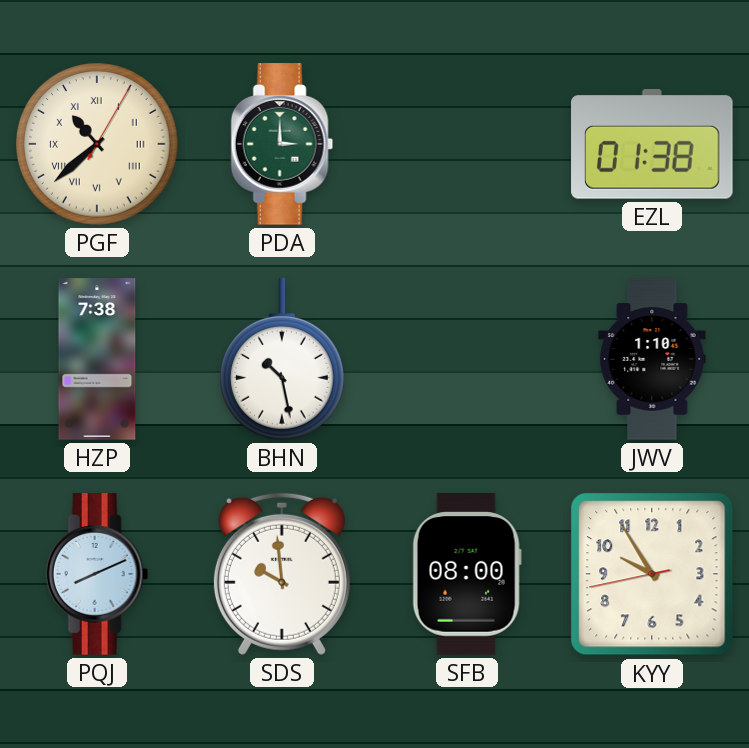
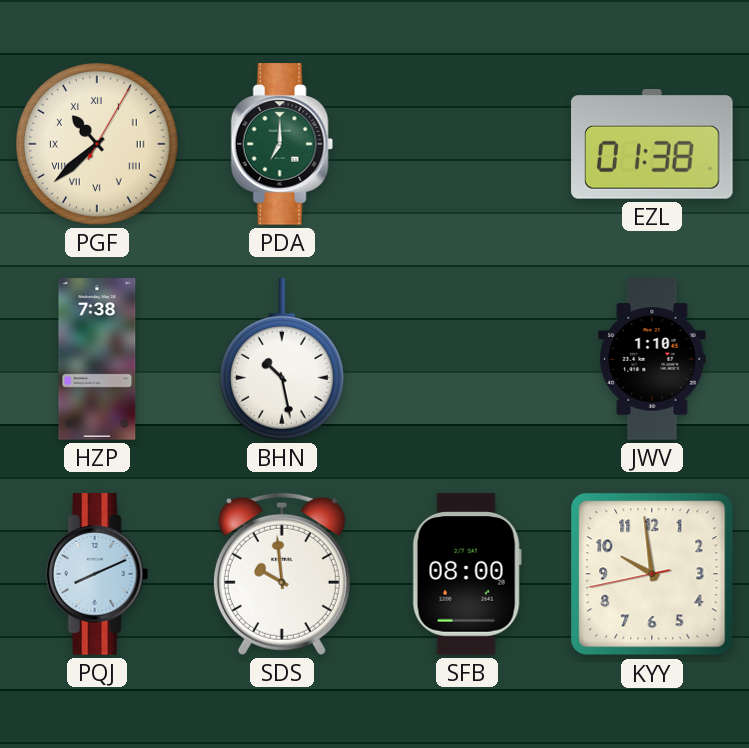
PDA: 3:00 -> 7:00 (282, 144)
KYY: 9:54 -> 9:58 (652, 574)
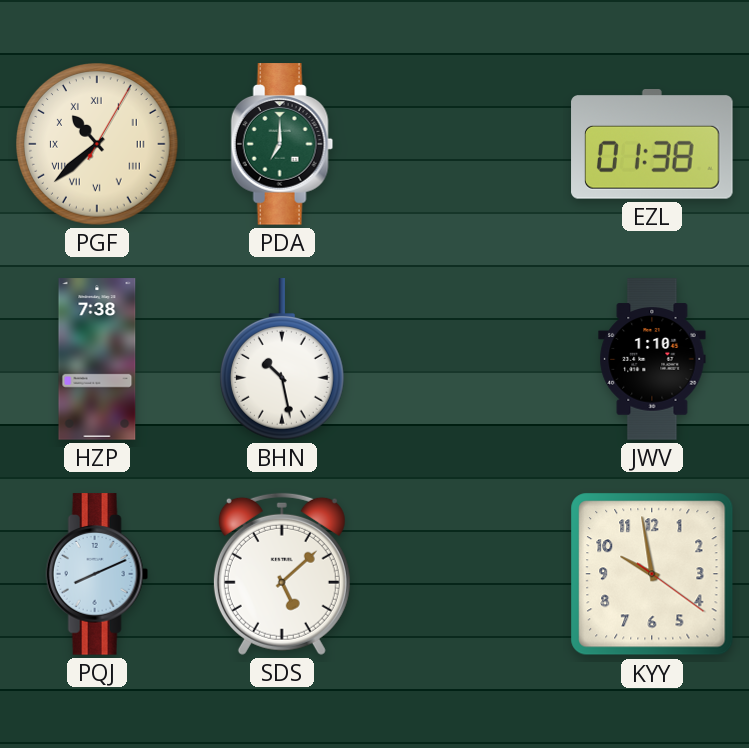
SDS: 9:59 -> 5:08 (282, 574)
SFB: 08:00 -> none (467, 574)
KYY: 9:58:43 -> 9:58:21 (652, 574)
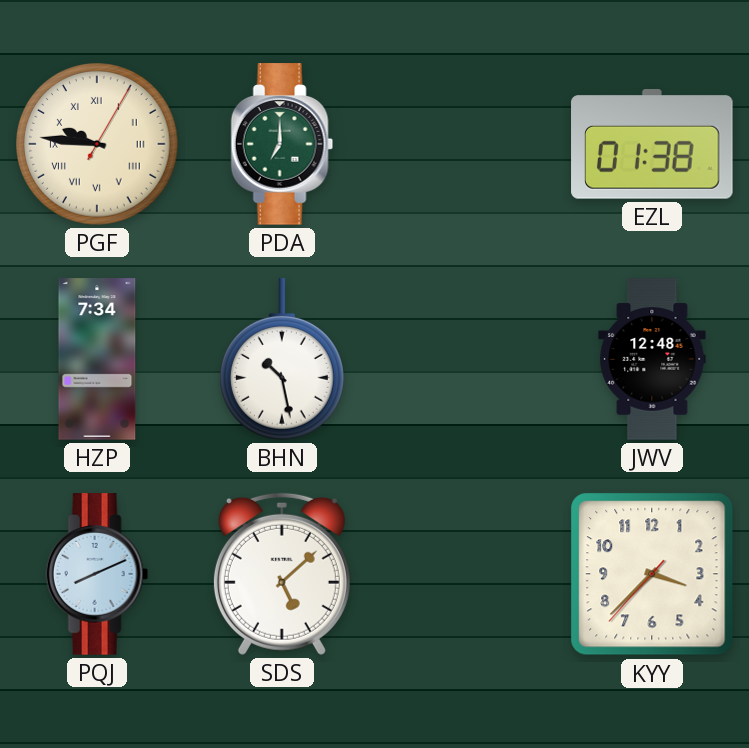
PGF: 10:38 -> 9:46 (98, 145)
HZP: 7:38 -> 7:34 (97, 359)
JWV: 1:10 -> 12:48 (652, 359)
KYY: 9:58 -> 3:37 (652, 574)
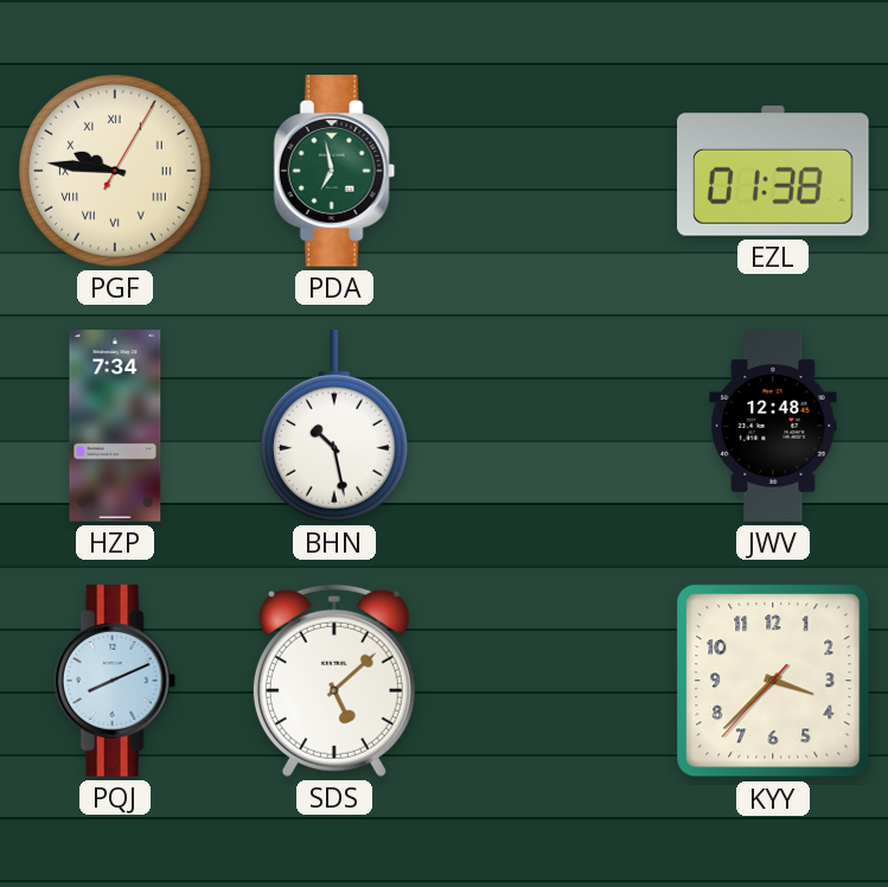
PDA: 7:00 -> 6:58 (334, 171)
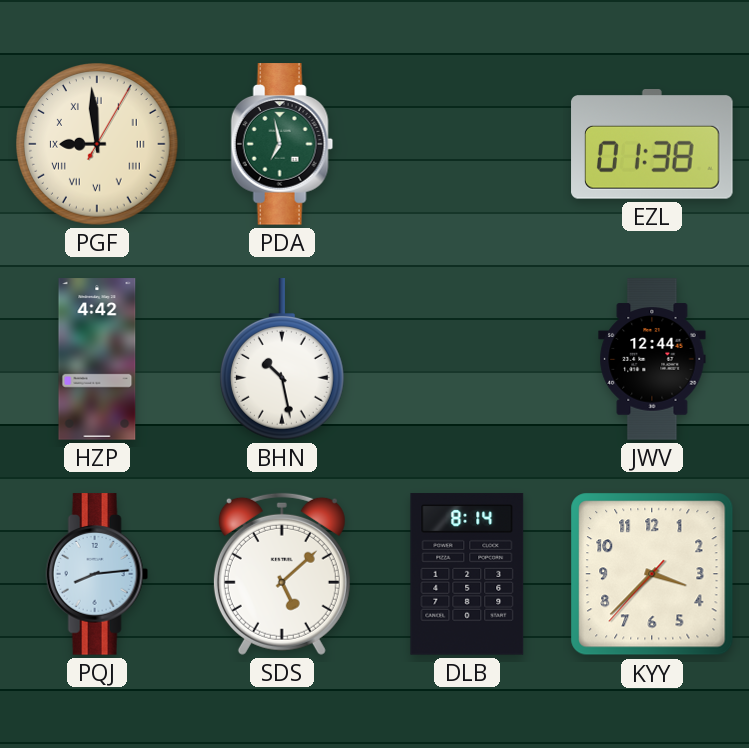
PGF: 9:46 -> 8:59 (98, 145)
HZP: 7:34 -> 4:42 (97, 359)
JWV: 12:48 -> 12:44 (652, 359)
PQJ: 8:11 -> 8:14 (97, 574)
DLB: none -> 8:14 (467, 574)
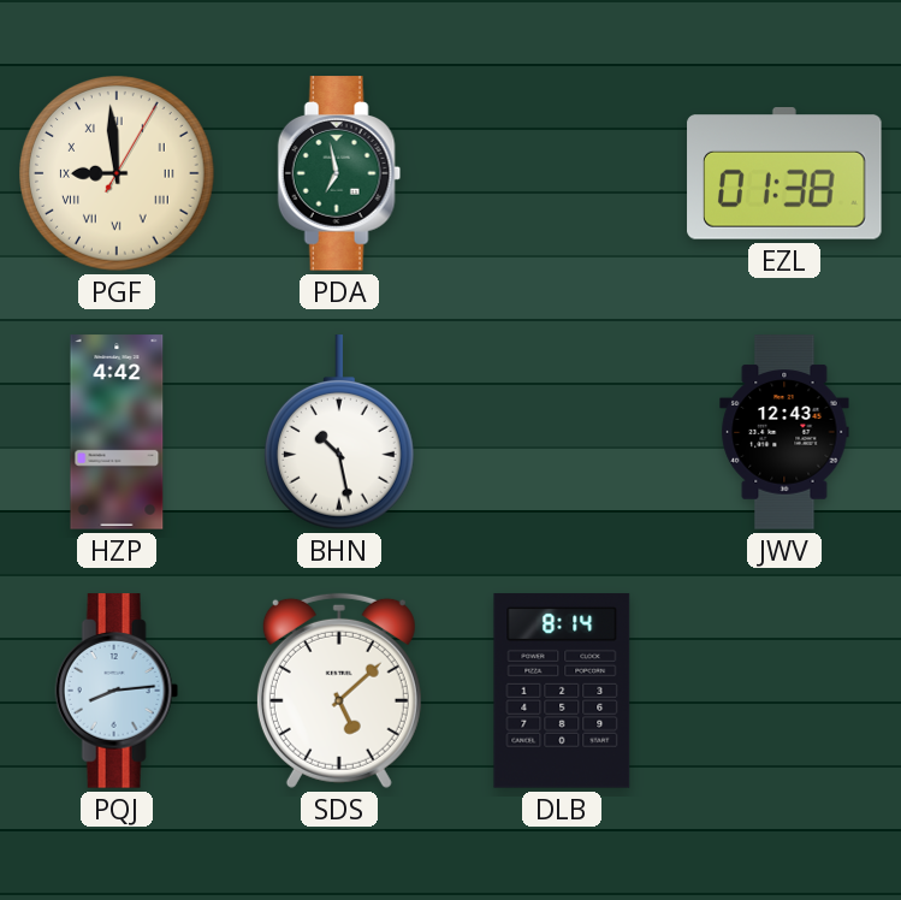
JWV: 12:44 -> 12:43 (784, 432)
KYY: 3:37 -> none (652, 574)
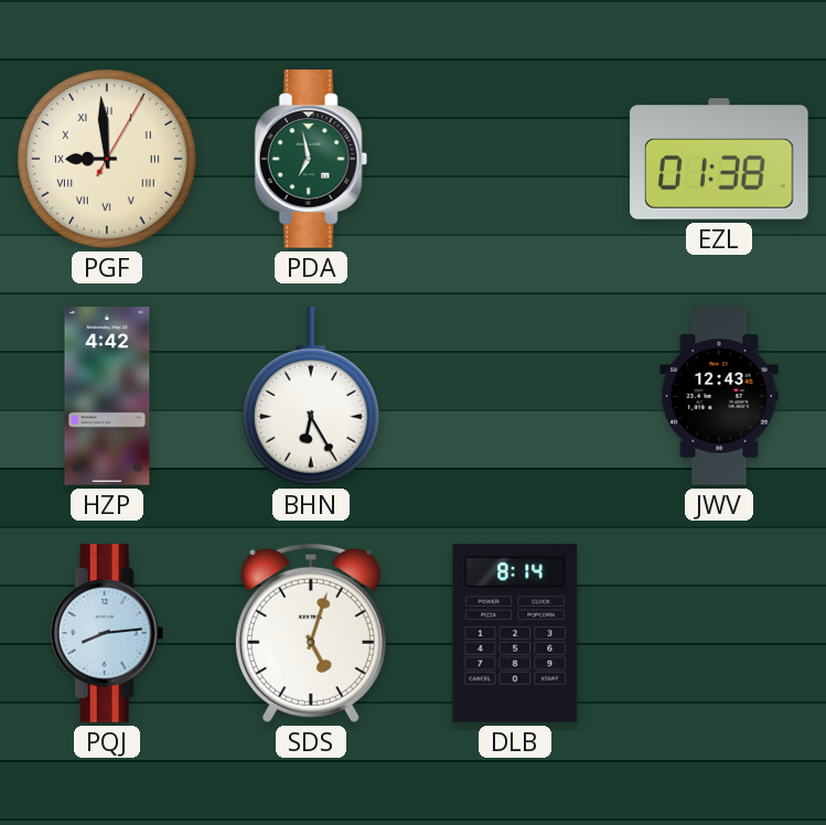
BHN: 10:28 -> 6:25 (311, 396)
SDS: 5:08 -> 5:03 (311, 633)
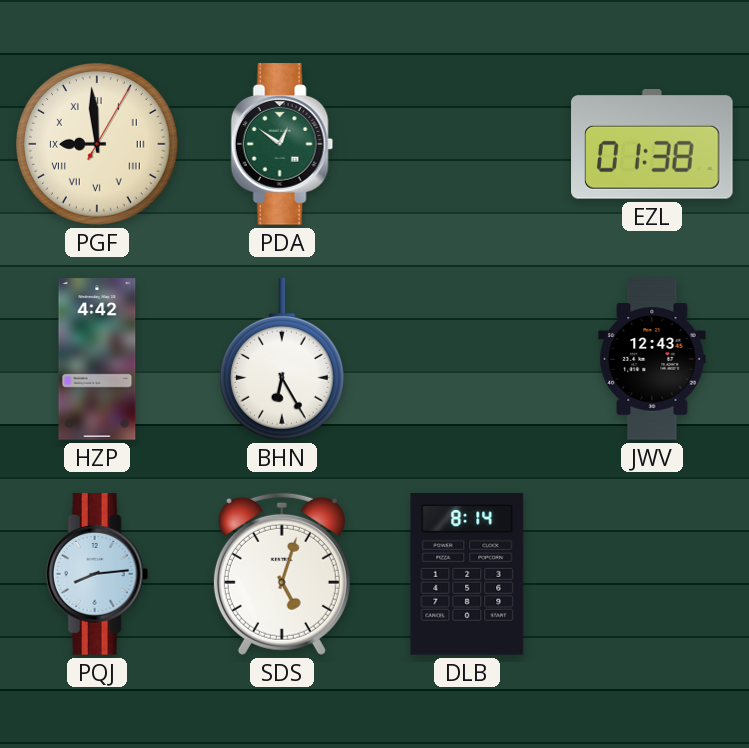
PDA: 6:58 -> 12:51 (282, 144)
